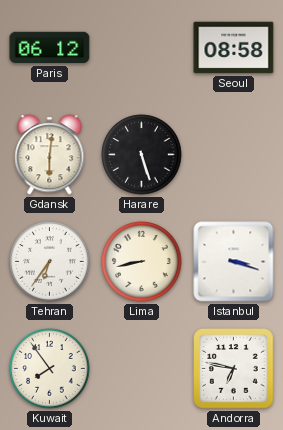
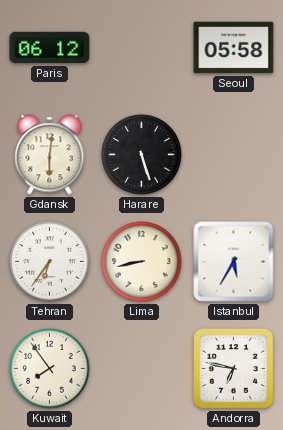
Seoul: 08:58 -> 05:58 (234, 48)
Istanbul: 3:18 -> 5:35 (234, 262)
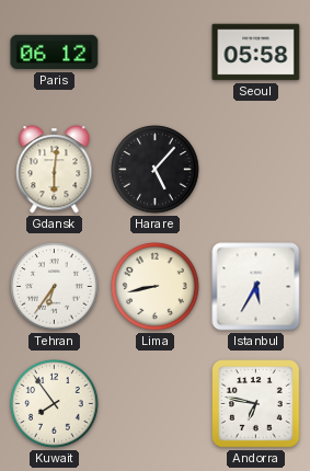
Harare: 5:27 -> 5:07 (156, 170)
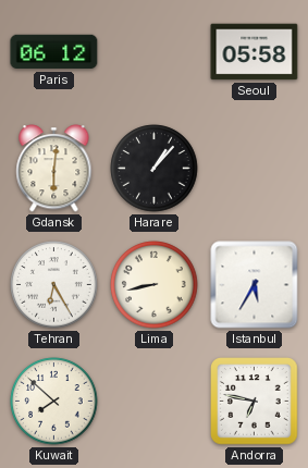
Harare: 5:07 -> 1:07 (155, 169)
Tehran: 6:36 -> 6:25 (54, 285)
Kuwait: 7:54 -> 7:52 (54, 402)
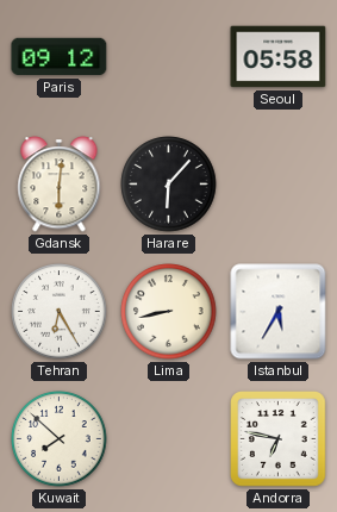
Paris: 06:12 -> 09:12 (60, 57)
Harare: 1:07 -> 6:07 (169, 185)
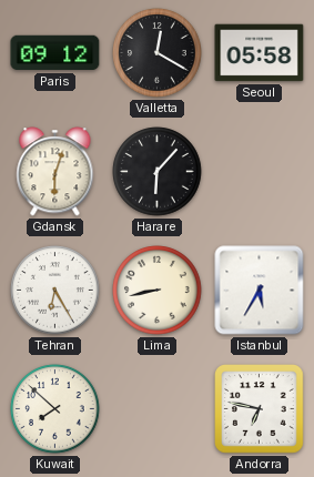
Valletta: none -> 12:20 (158, 53)
Gdansk: 6:01 -> 6:03 (55, 172)
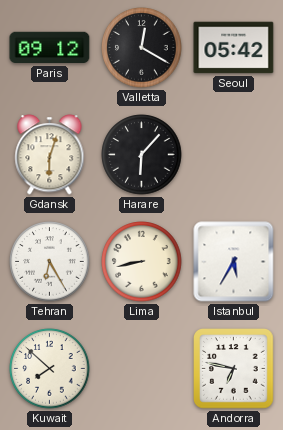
Seoul: 05:58 -> 05:42 (234, 48)
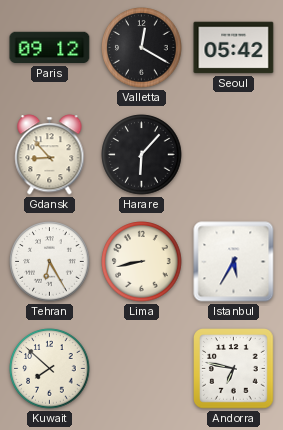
Gdansk: 6:03 -> 8:53 (50, 155)
